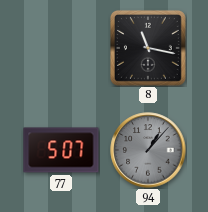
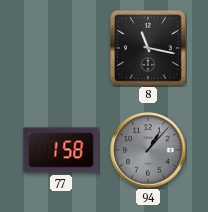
77: 5:07 -> 1:58 (61, 150)
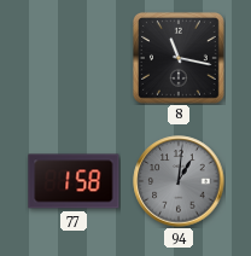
94: 1:07 -> 1:01 (179, 181)
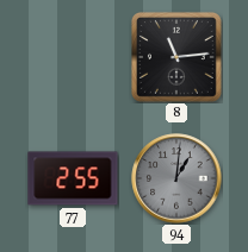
8: 11:17 -> 11:14 (176, 57)
77: 1:58 -> 2:55 (73, 178)
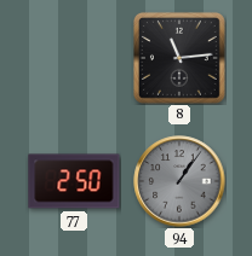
77: 2:55 -> 2:50 (74, 181)
94: 1:01 -> 1:06 (179, 181)
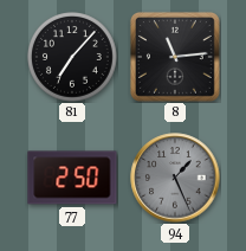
81: none -> 7:07 (73, 58)
94: 1:06 -> 1:26 (175, 178)
